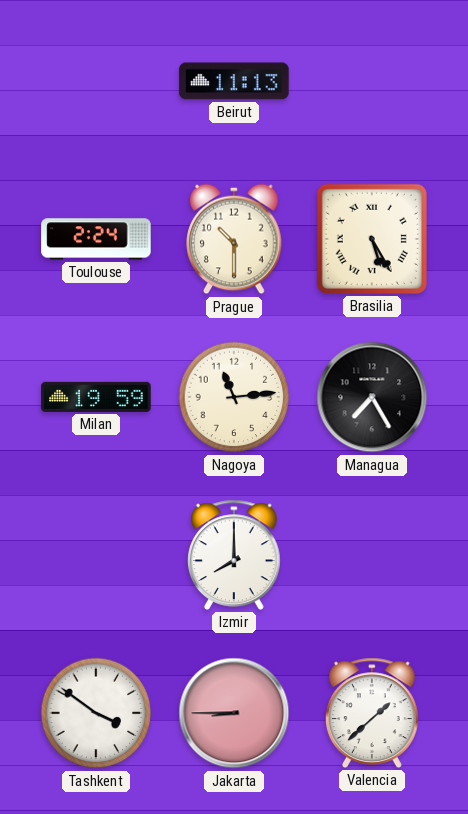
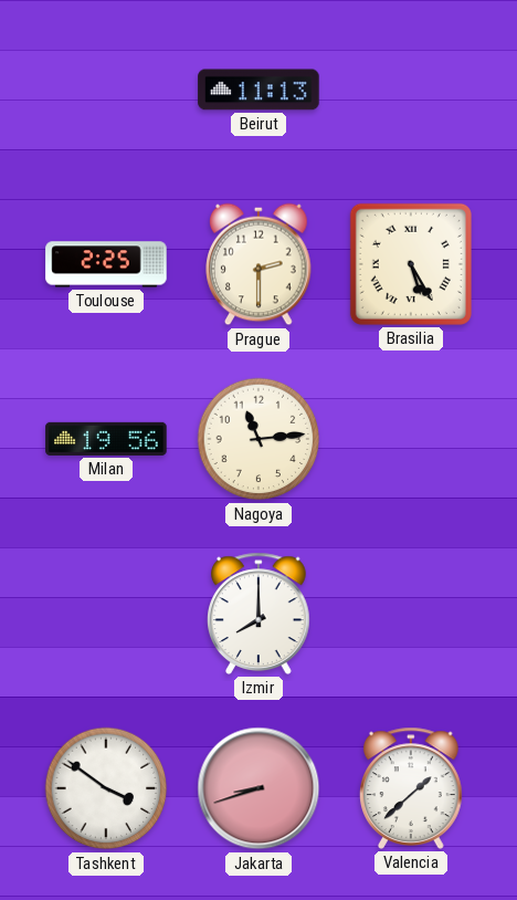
Toulouse: 2:24 -> 2:25 (106, 264)
Prague: 10:30 -> 2:30 (258, 264)
Milan: 19:59 -> 19:56 (106, 439)
Managua: 7:25 -> none (372, 397)
Jakarta: 8:45 -> 8:42 (258, 788)
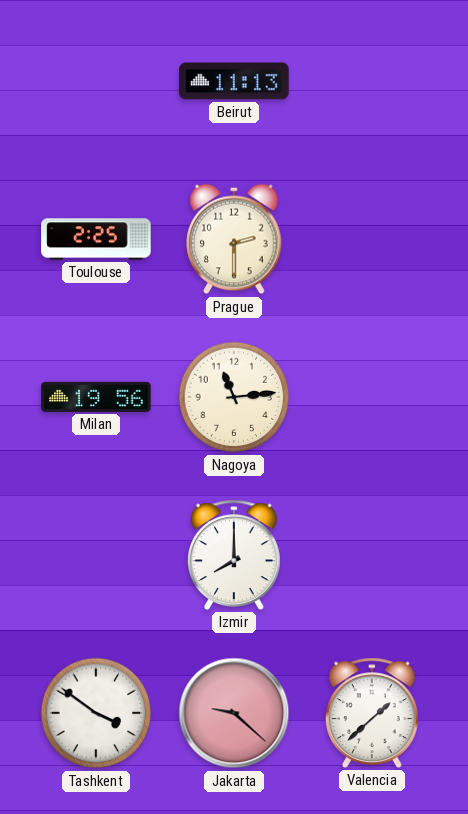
Brasilia: 5:25 -> none (411, 264)
Jakarta: 8:42 -> 9:22 (234, 713)
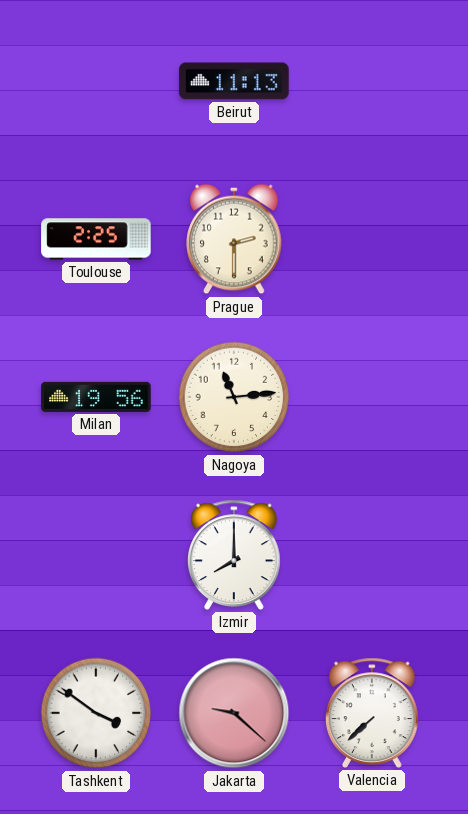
Valencia: 1:38 -> 7:38 (373, 713)
